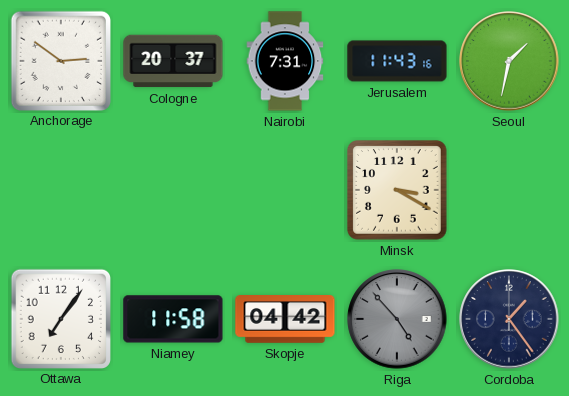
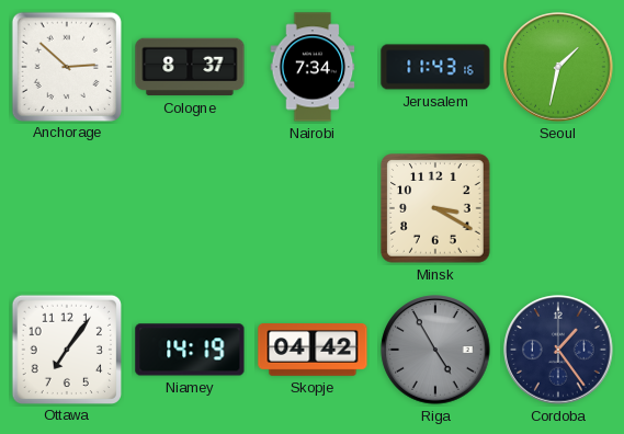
Anchorage: 2:51 -> 2:52 (66, 66)
Cologne: 20:37 -> 8:37 (190, 67)
Nairobi: 7:31 -> 7:34 (313, 67)
Niamey: 11:58 -> 14:19 (190, 350)
Riga: 4:53 -> 4:55 (435, 350)
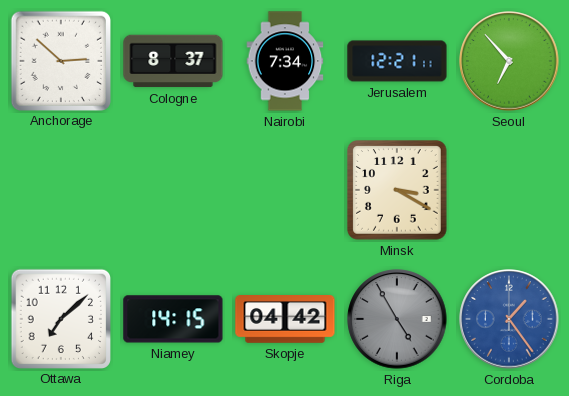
Jerusalem: 11:43 -> 12:21 (397, 61)
Seoul: 1:32 -> 6:53 (509, 61)
Ottawa: 7:06 -> 7:08 (60, 318)
Niamey: 14:19 -> 14:15 (173, 319)
Cordoba dial: navy -> blue (509, 319)
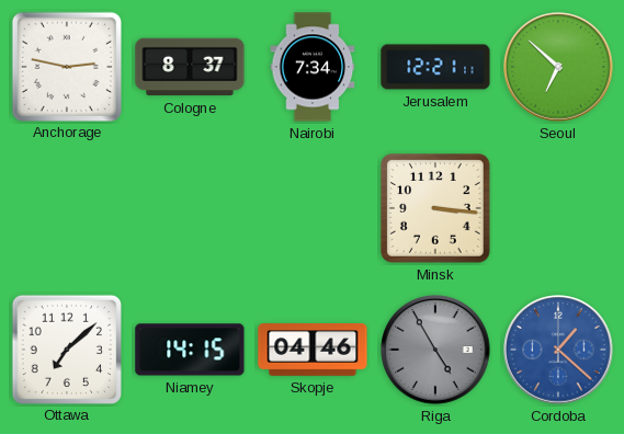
Anchorage: 2:52 -> 2:47 (66, 66)
Seoul: 6:53 -> 6:52 (558, 67)
Minsk: 3:20 -> 3:16 (436, 209)
Skopje: 04:42 -> 04:46 (313, 351)
Cordoba: 1:24 -> 1:22 (558, 350)
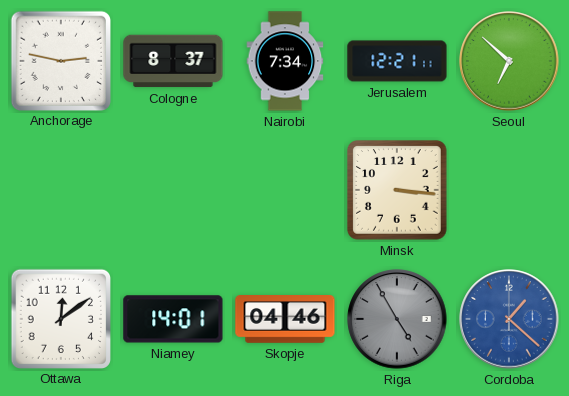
Ottawa: 7:08 -> 12:09 (60, 318)
Niamey: 14:15 -> 14:01 (173, 319)
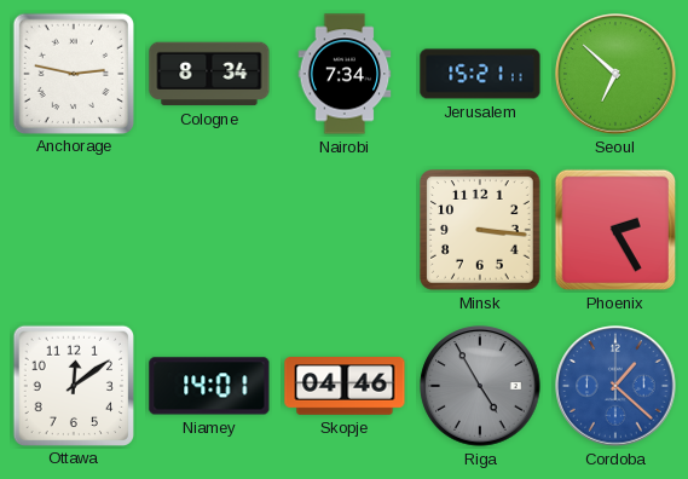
Cologne: 8:37 -> 8:34 (209, 74)
Jerusalem: 12:21 -> 15:21 (480, 74)
Phoenix: none -> 2:25 (615, 230)
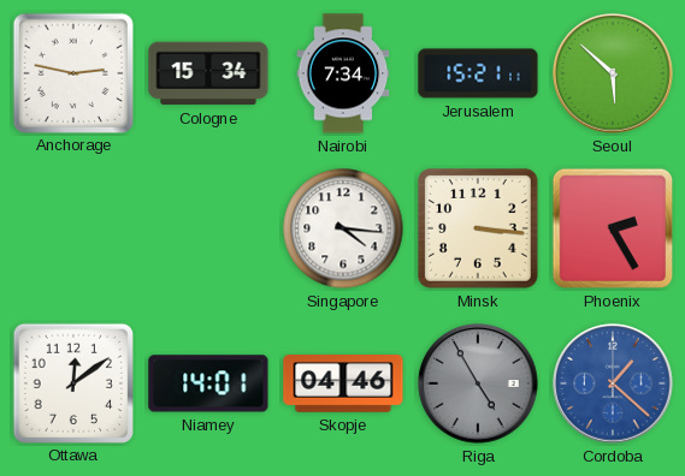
Cologne: 8:34 -> 15:34 (208, 73)
Seoul: 6:52 -> 5:52 (613, 73)
Singapore: none -> 4:16 (343, 228)
